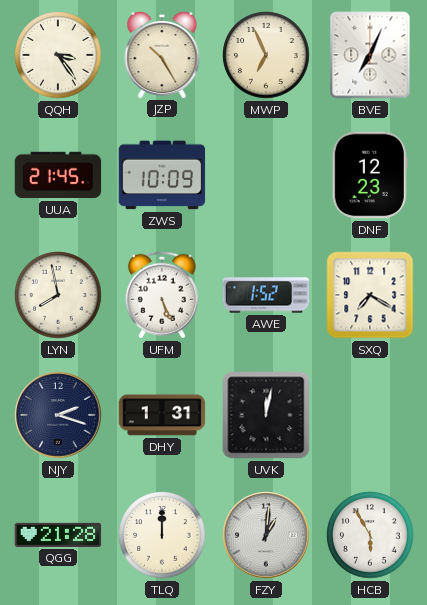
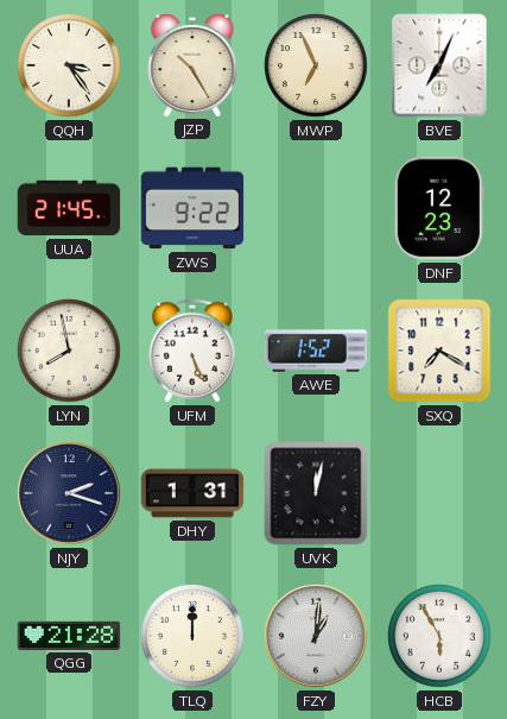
ZWS: 10:09 -> 9:22 (192, 208)
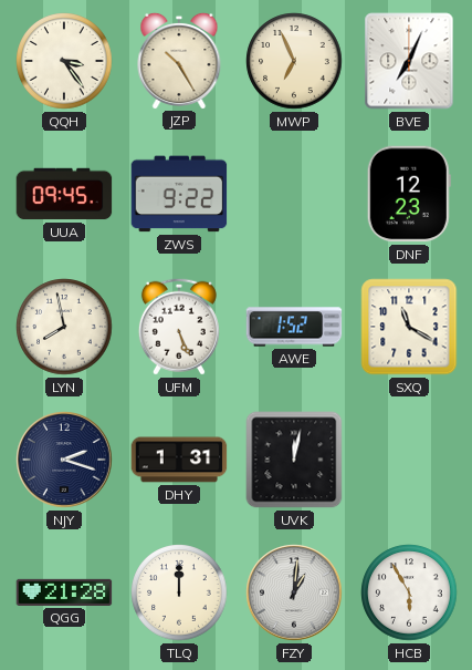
UUA: 21:45 -> 09:45 (64, 194)
SXQ: 7:20 -> 11:20 (409, 327)
